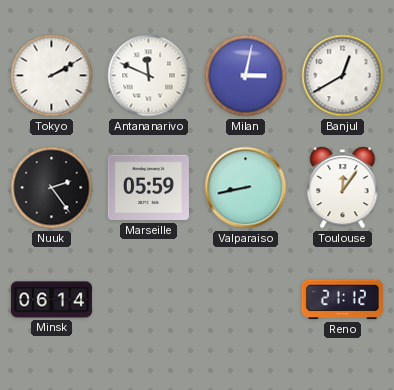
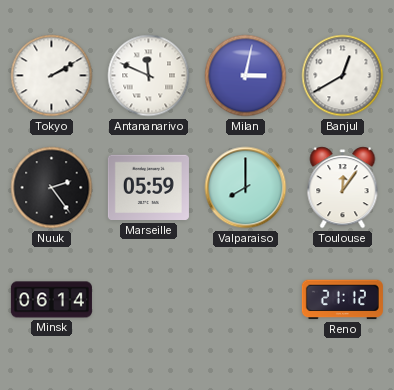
Valparaiso: 8:43 -> 8:00 (246, 188)
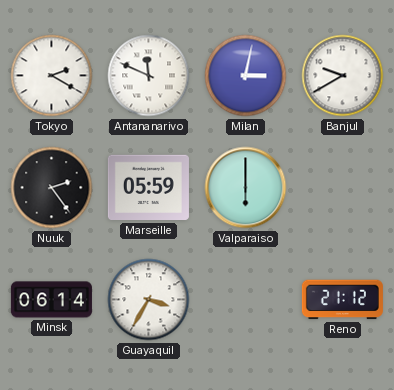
Tokyo: 2:10 -> 2:20 (52, 76)
Banjul: 12:40 -> 9:40 (343, 76)
Valparaiso: 8:00 -> 6:00 (246, 188)
Toulouse: 12:06 -> none (343, 188)
Guayaquil: none -> 3:35 (149, 300)
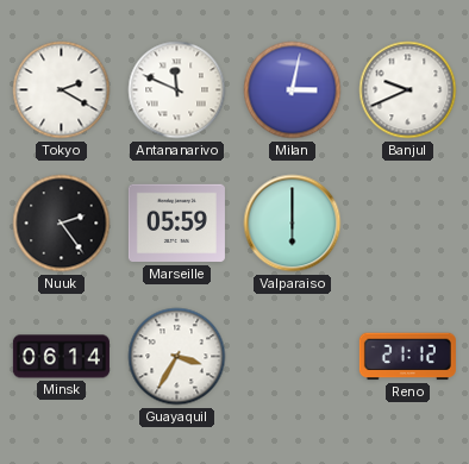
Banjul: 9:40 -> 9:41 (408, 90)
